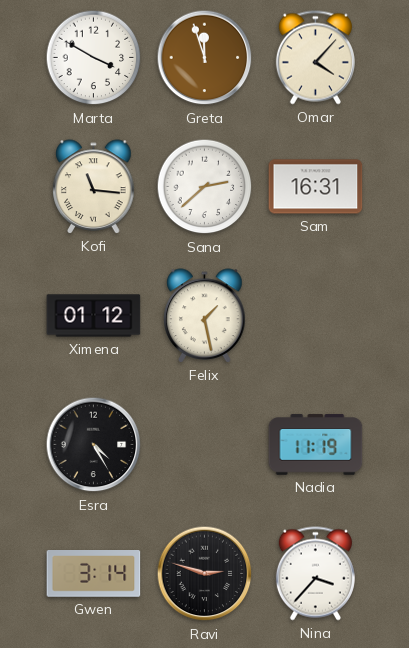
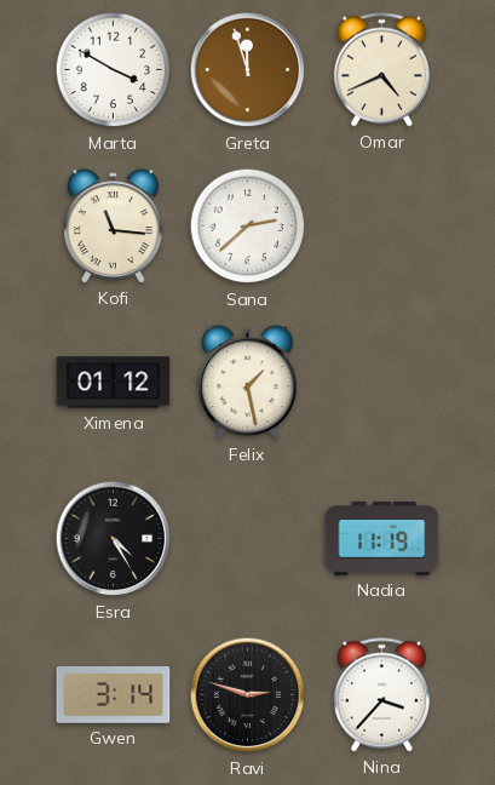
Omar: 4:07 -> 4:41 (381, 70)
Sam: 16:31 -> none (316, 187)
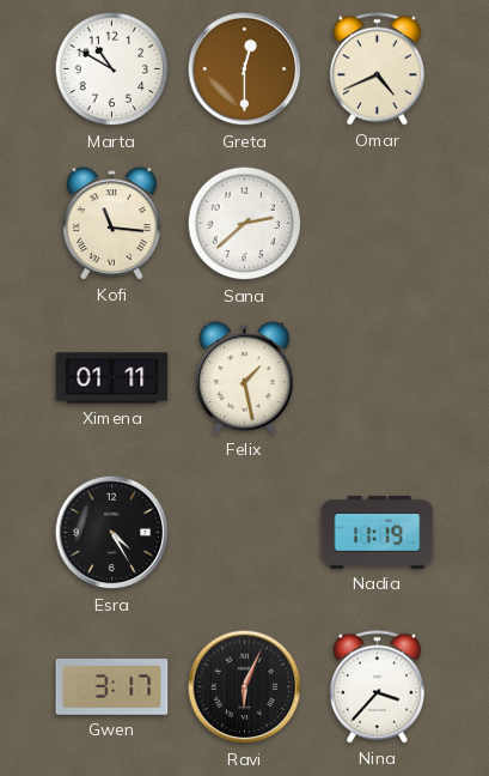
Marta: 3:50 -> 10:50 (112, 69)
Greta: 11:57 -> 12:30 (245, 69)
Ximena: 01:12 -> 01:11 (112, 378)
Gwen: 3:14 -> 3:17 (112, 687)
Ravi: 2:48 -> 6:04 (245, 687)
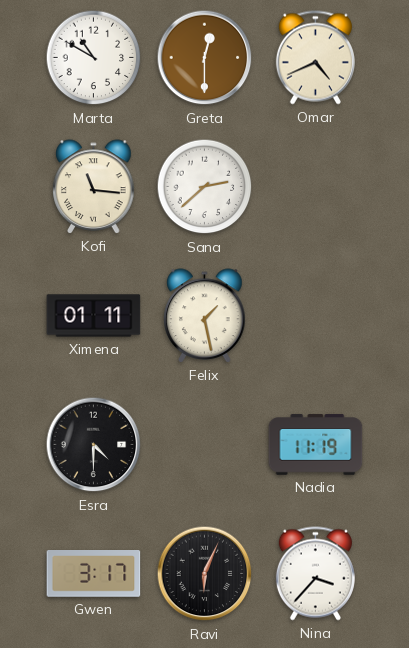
Esra: 4:25 -> 4:30 (94, 445)
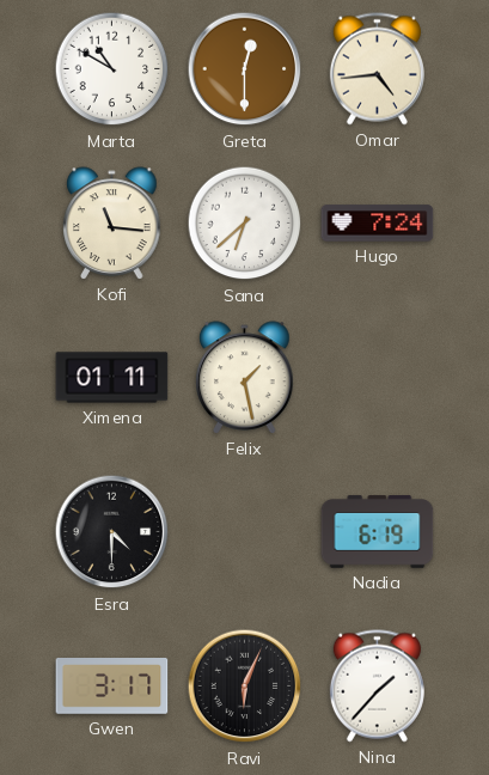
Omar: 4:41 -> 4:44 (377, 69)
Sana: 2:38 -> 6:38 (245, 224)
Hugo: none -> 7:24 (378, 224)
Nadia: 11:19 -> 6:19 (378, 532)
Nina: 3:37 -> 1:37 (377, 686)
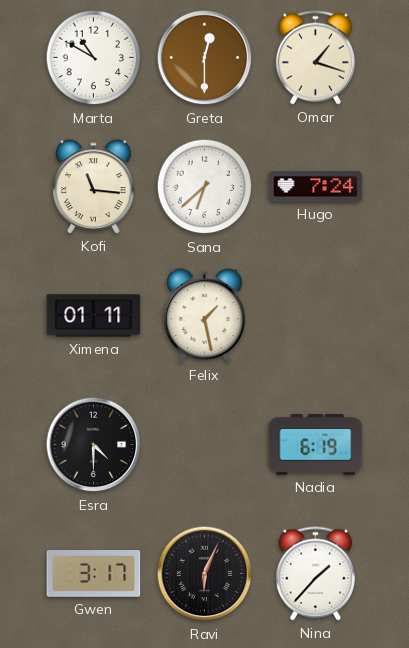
Omar: 4:44 -> 1:18 (315, 58)
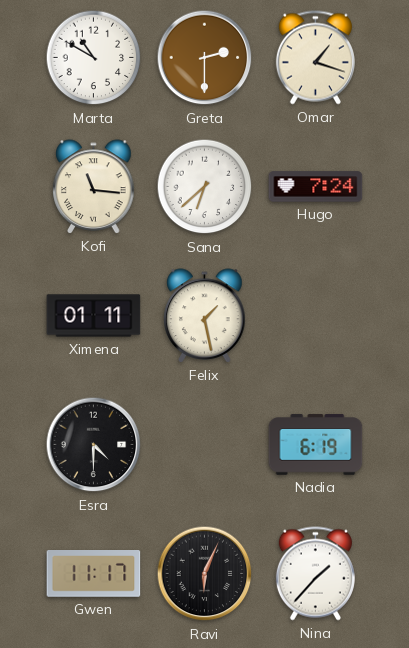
Greta: 12:30 -> 2:30 (205, 58)
Gwen: 3:17 -> 11:17 (94, 574)
